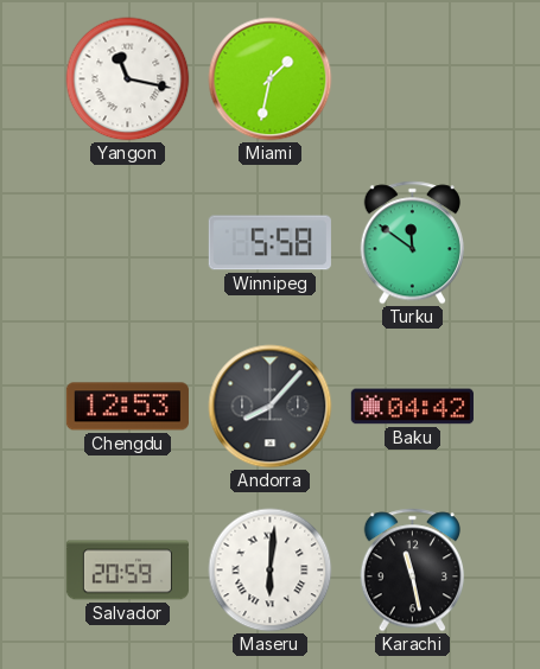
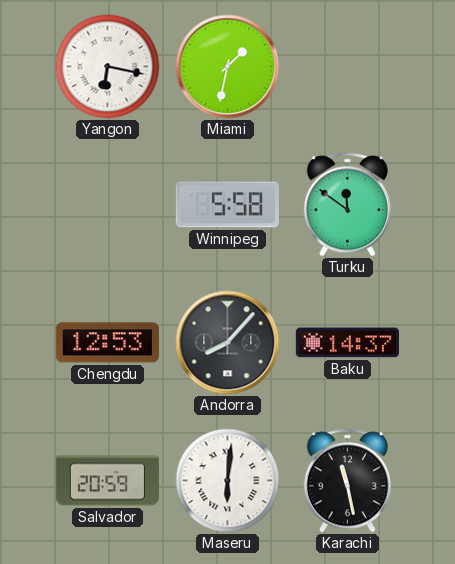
Yangon: 11:17 -> 6:17 (108, 67)
Baku: 04:42 -> 14:37 (347, 343)
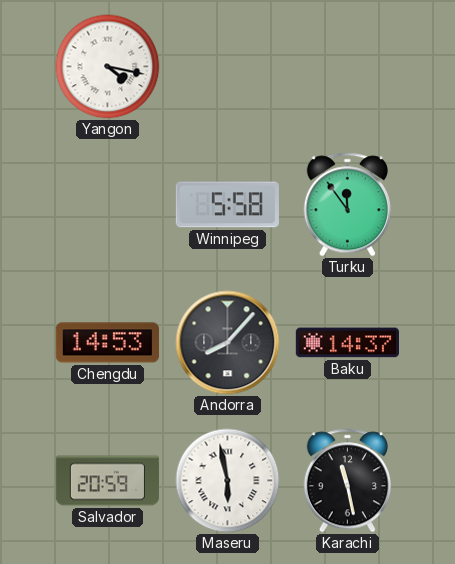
Yangon: 6:17 -> 4:17 (108, 67)
Miami: 1:32 -> none (228, 67)
Turku: 11:51 -> 11:54 (347, 205)
Chengdu: 12:53 -> 14:53 (107, 343)
Maseru: 6:01 -> 5:58 (228, 481)
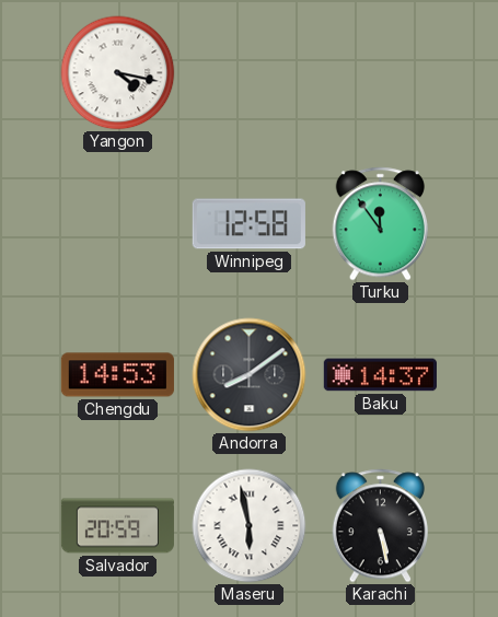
Winnipeg: 5:58 -> 12:58 (248, 224)
Andorra: 8:07 -> 8:09 (250, 375)
Karachi: 11:28 -> 5:28 (380, 526)
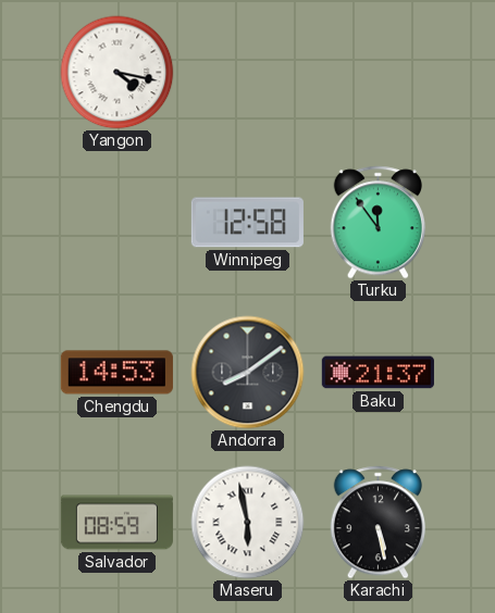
Baku: 14:37 -> 21:37 (378, 373)
Salvador: 20:59 -> 08:59 (116, 523)
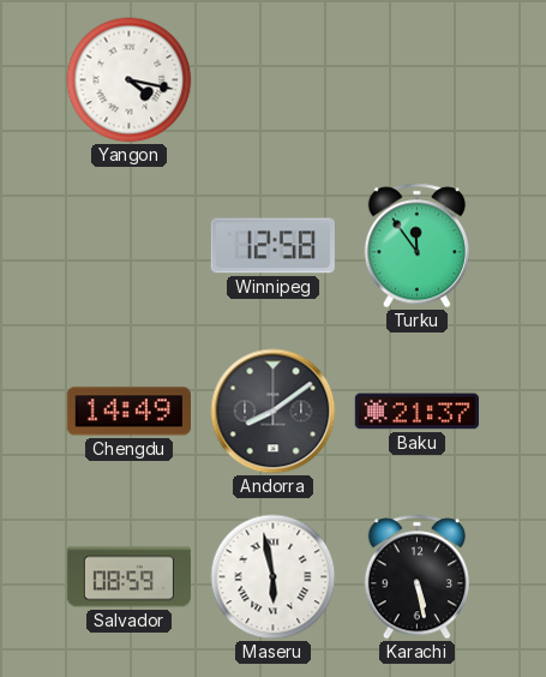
Chengdu: 14:53 -> 14:49 (128, 412)
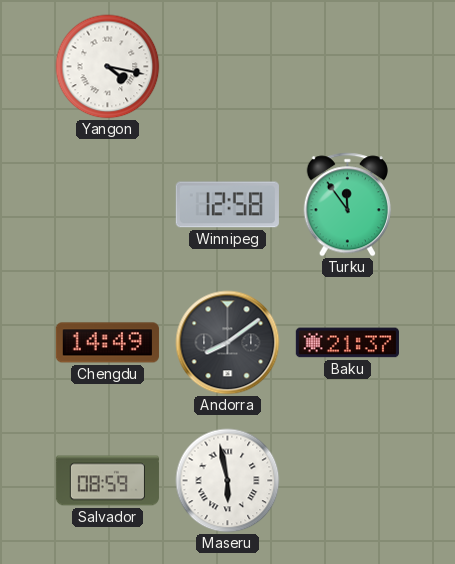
Karachi: 5:28 -> none (416, 577)
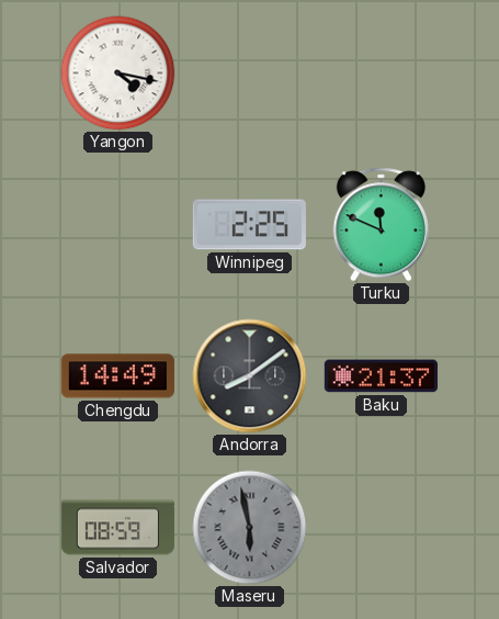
Winnipeg: 12:58 -> 2:25 (249, 225)
Turku: 11:54 -> 11:49 (381, 225)
Maseru dial: white -> grey (250, 528)
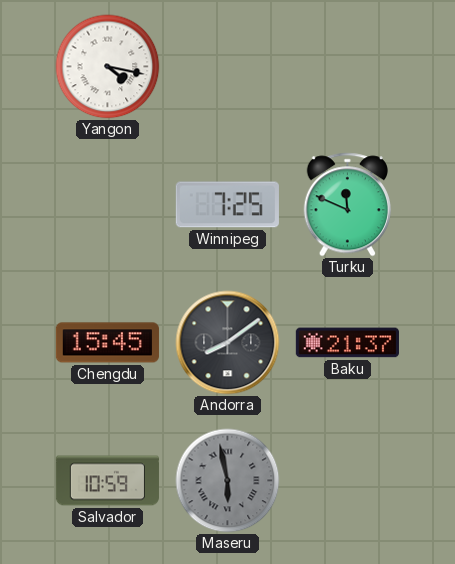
Winnipeg: 2:25 -> 7:25 (227, 205)
Chengdu: 14:49 -> 15:45 (107, 343)
Salvador: 08:59 -> 10:59 (107, 481)
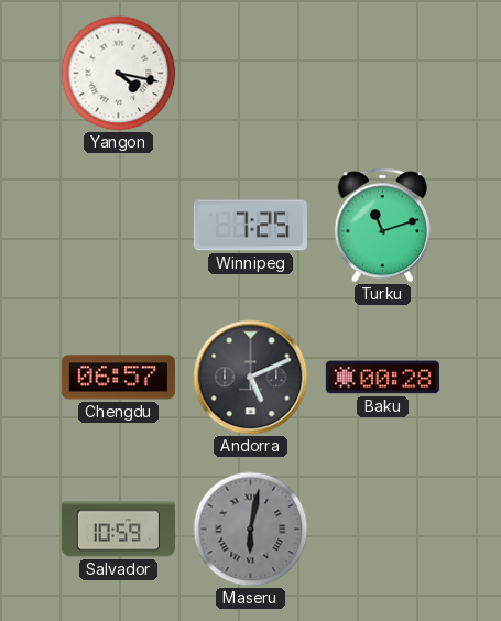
Turku: 11:49 -> 11:12 (382, 226)
Chengdu: 15:45 -> 06:57 (118, 378)
Andorra: 8:09 -> 5:11 (251, 378)
Baku: 21:37 -> 00:28 (382, 378)
Maseru: 5:58 -> 6:02 (251, 530)
